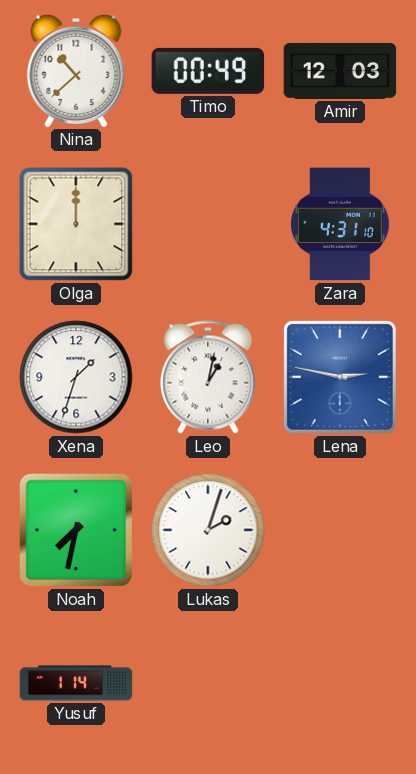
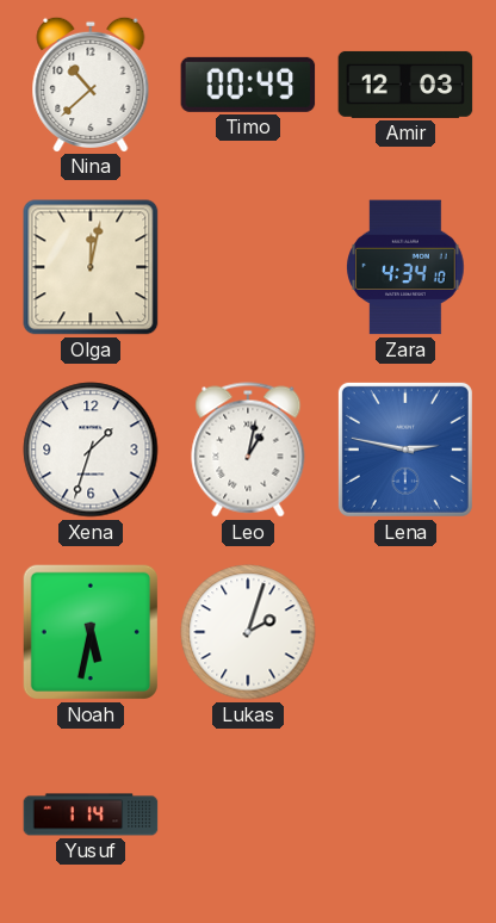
Olga: 12:00 -> 12:02 (91, 267)
Zara: 4:31 -> 4:34 (405, 267)
Noah: 7:32 -> 5:32 (91, 632)
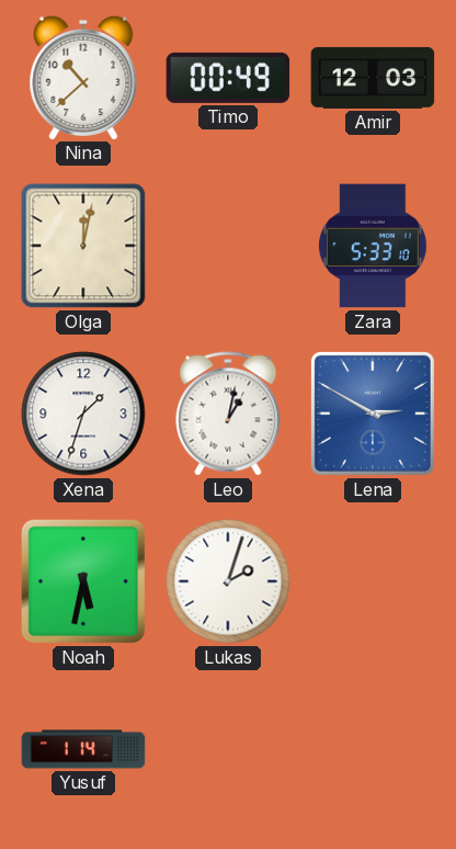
Zara: 4:34 -> 5:33 (373, 246)
Lena: 2:47 -> 2:50 (373, 414)
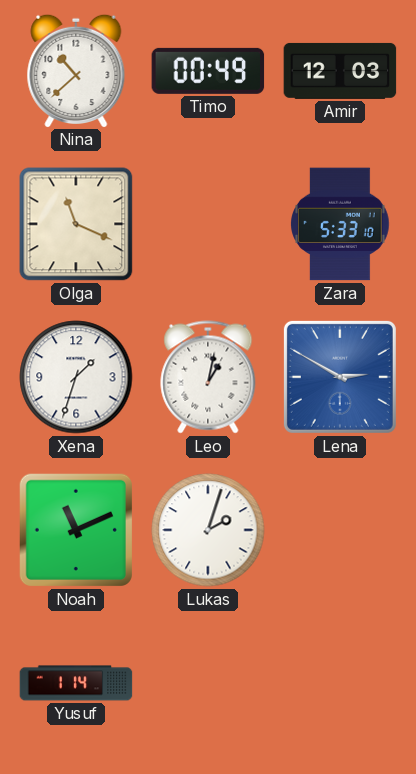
Olga: 12:02 -> 11:19 (76, 224)
Noah: 5:32 -> 11:11 (76, 530)
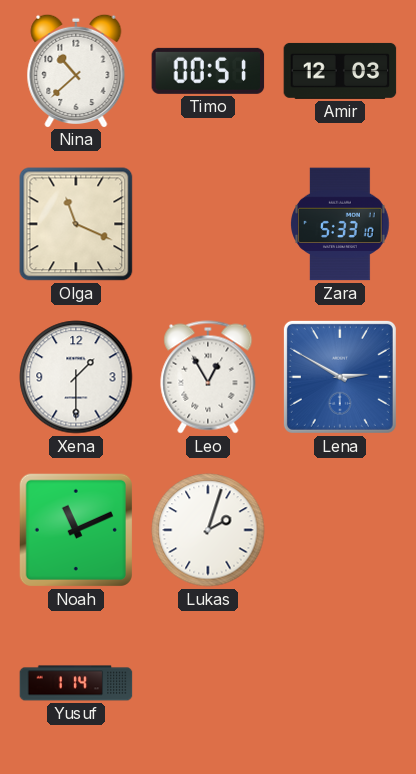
Timo: 00:49 -> 00:51 (208, 71)
Xena: 1:33 -> 1:30 (76, 377)
Leo: 1:02 -> 12:55 (208, 377)
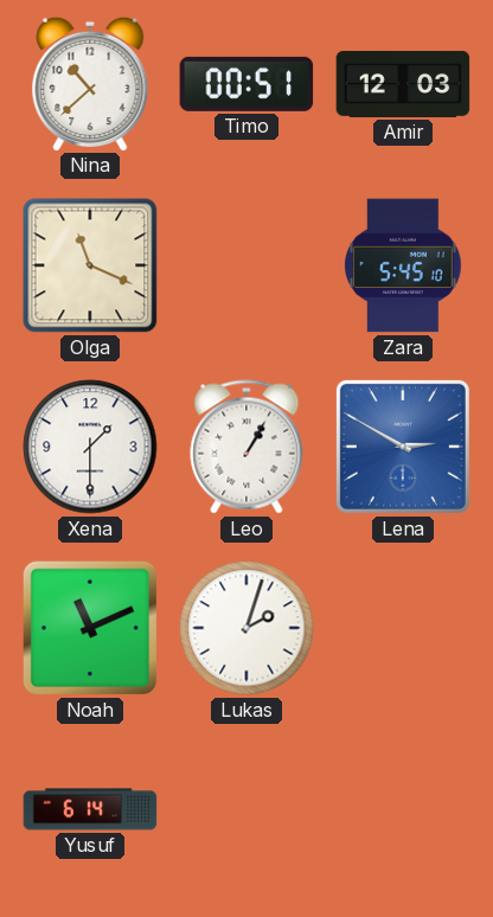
Zara: 5:33 -> 5:45 (403, 265)
Leo: 12:55 -> 1:05 (246, 447)
Yusuf: 1:14 -> 6:14 (90, 809)
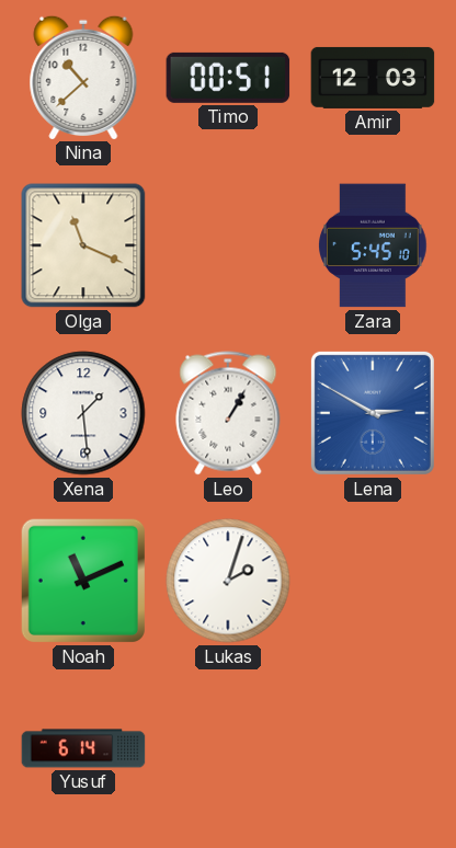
Xena: 1:30 -> 1:29 (83, 413)
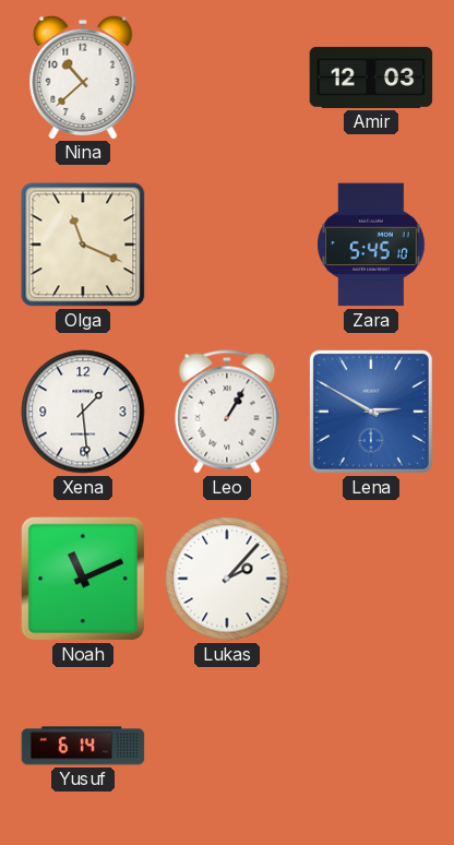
Timo: 00:51 -> none (228, 78)
Lukas: 2:03 -> 2:07 (227, 579)
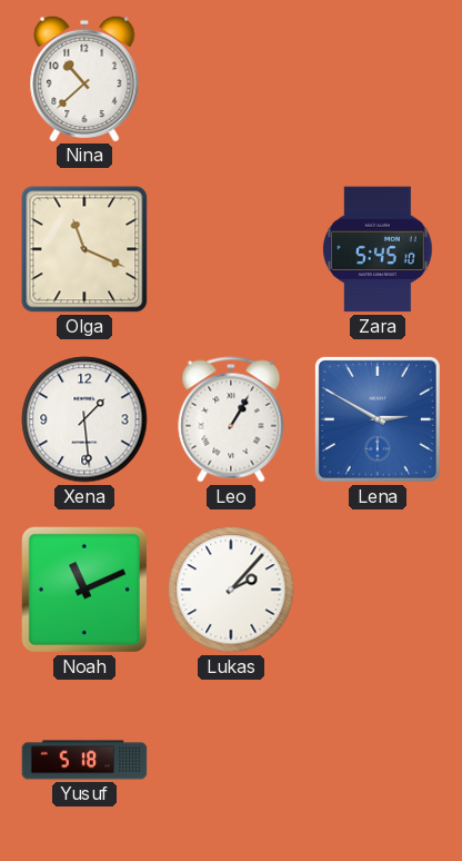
Amir: 12:03 -> none (371, 78)
Yusuf: 6:14 -> 5:18 (84, 760)
